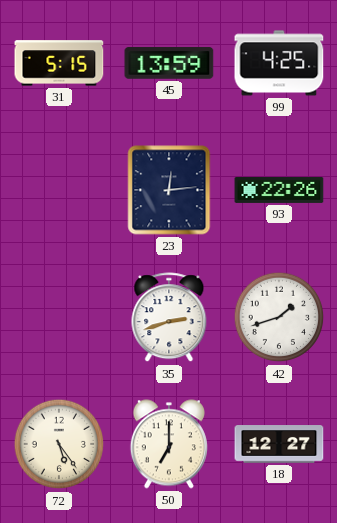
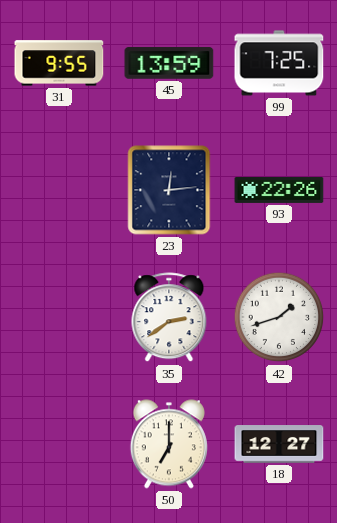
31: 5:15 -> 9:55 (59, 63)
99: 4:25 -> 7:25 (279, 63)
35: 2:42 -> 2:39 (169, 318)
72: 5:24 -> none (59, 444)
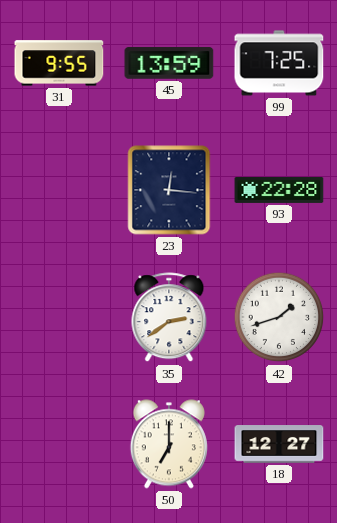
23: 12:14 -> 12:16 (169, 190)
93: 22:26 -> 22:28 (279, 190)
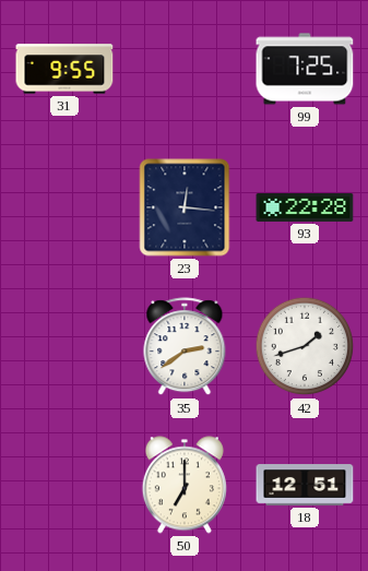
45: 13:59 -> none (169, 63)
18: 12:27 -> 12:51 (305, 485)
